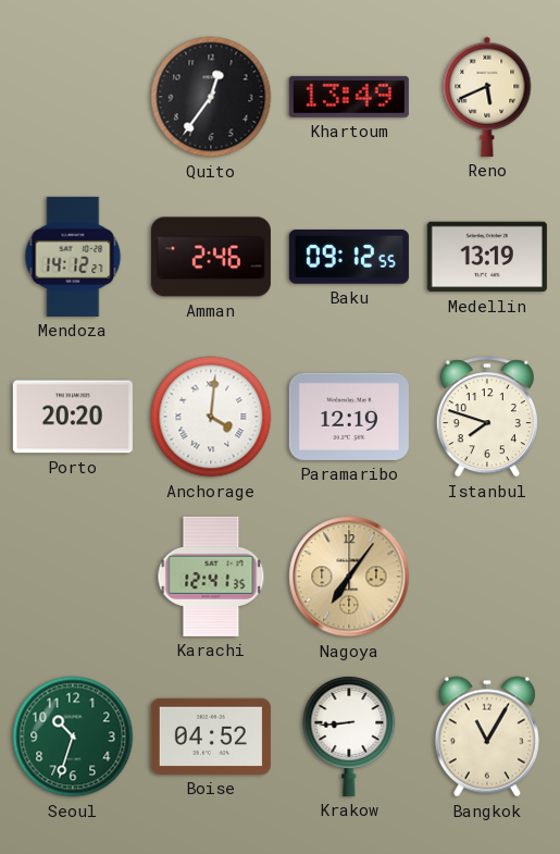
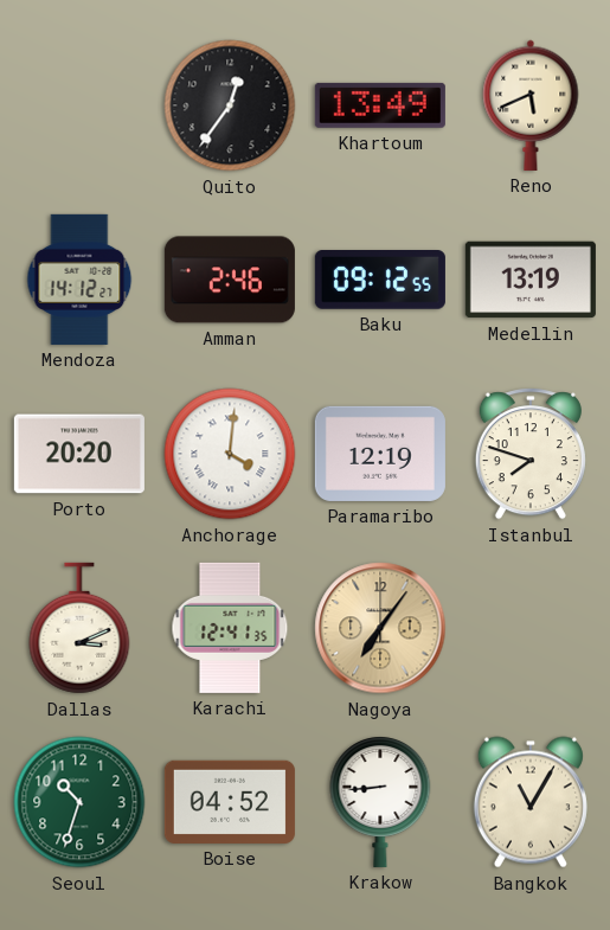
Dallas: none -> 3:11 (79, 628)
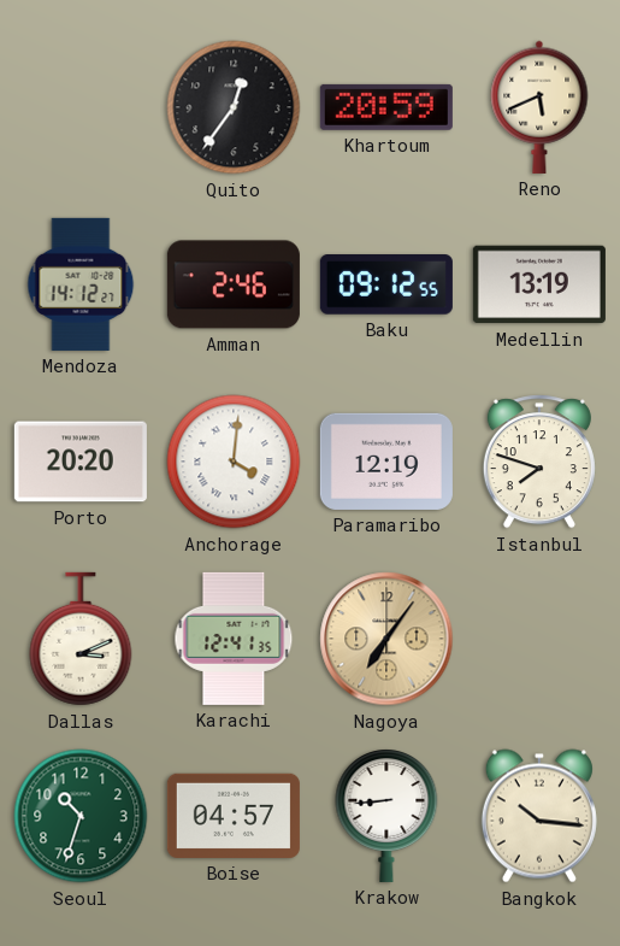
Khartoum: 13:49 -> 20:59 (386, 107)
Boise: 04:52 -> 04:57 (234, 816)
Bangkok: 11:05 -> 10:16 (539, 816)
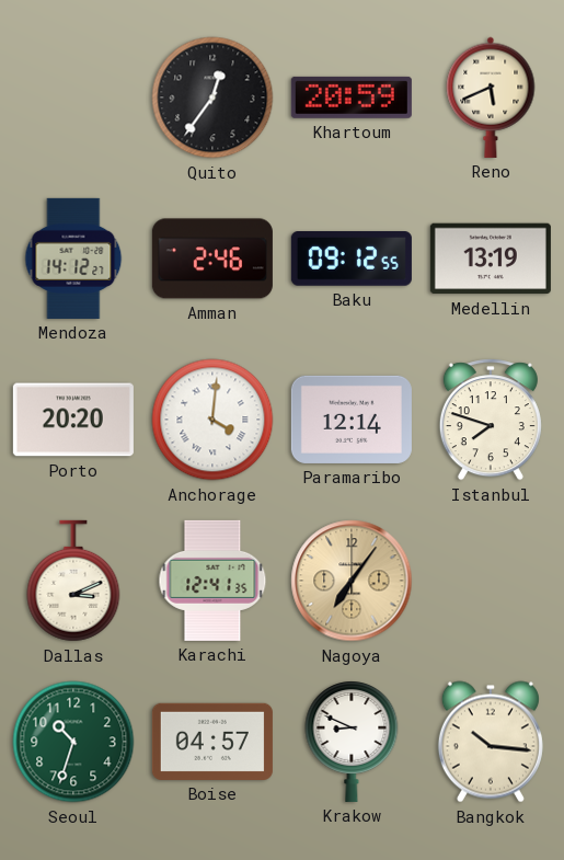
Paramaribo: 12:19 -> 12:14 (352, 420)
Krakow: 8:44 -> 8:49 (352, 742)
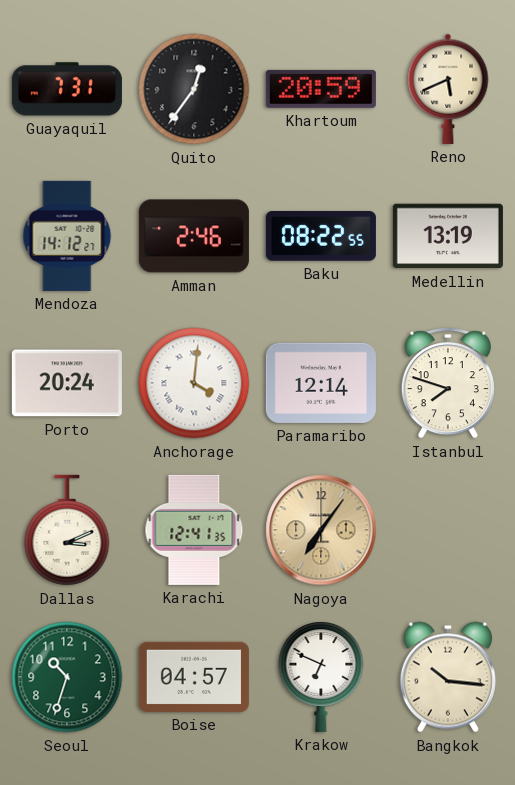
Guayaquil: none -> 7:31 (67, 89)
Baku: 09:12 -> 08:22 (321, 237)
Porto: 20:20 -> 20:24 (67, 383)
Krakow: 8:49 -> 6:49 (321, 677)
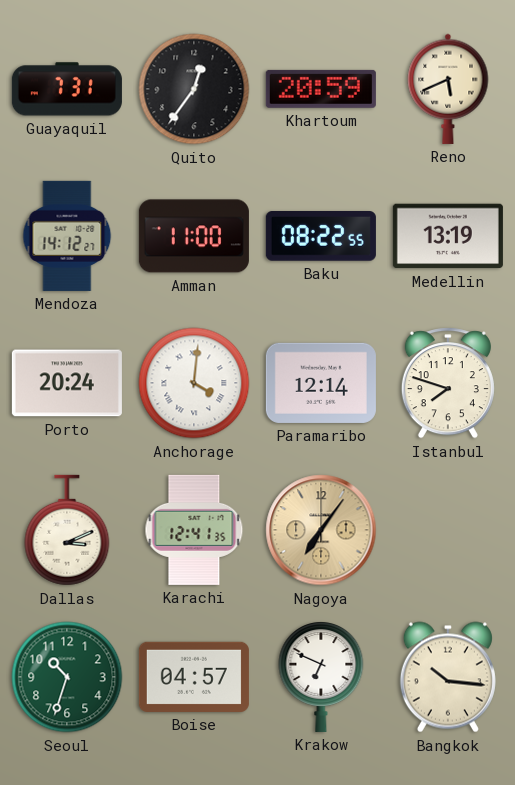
Amman: 2:46 -> 11:00 (194, 236)
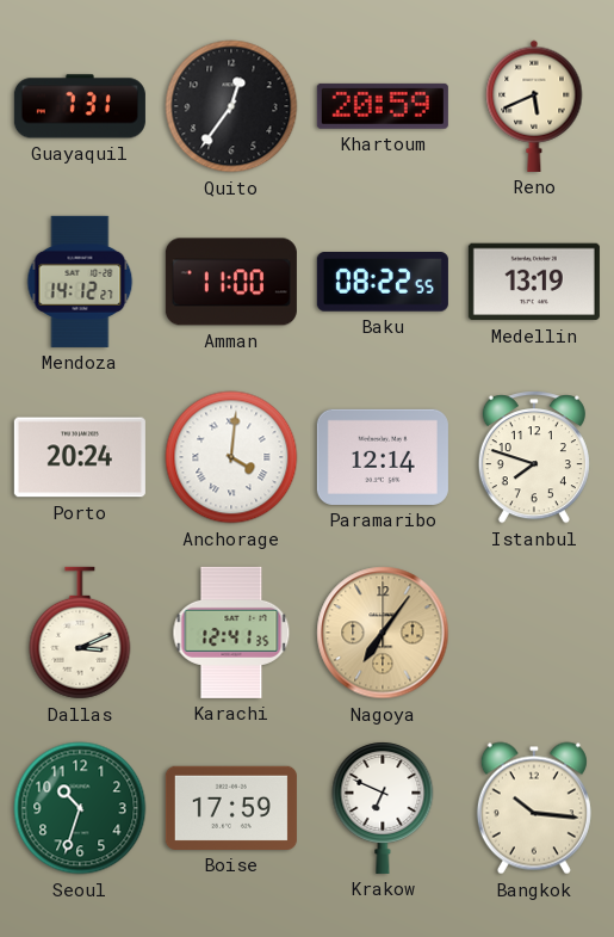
Boise: 04:57 -> 17:59 (231, 808)
